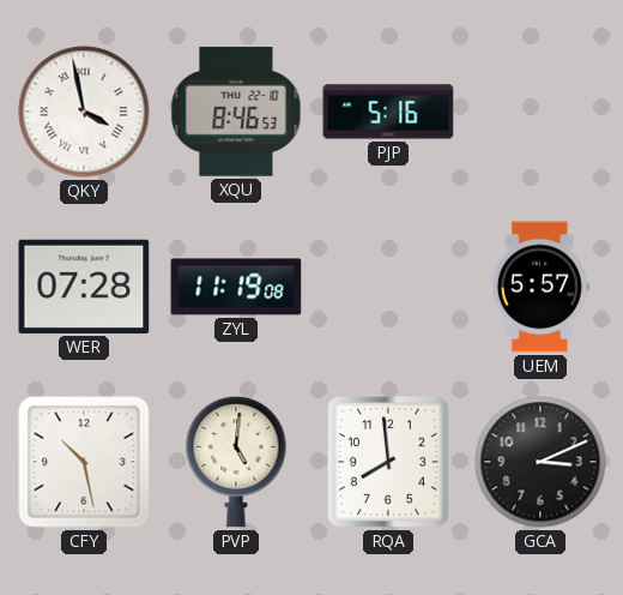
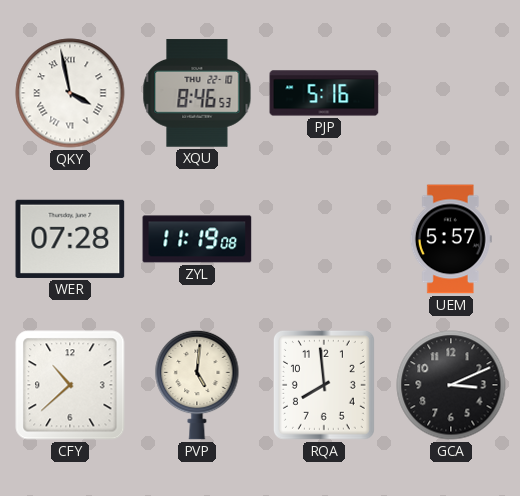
CFY: 10:28 -> 10:38 (70, 385)
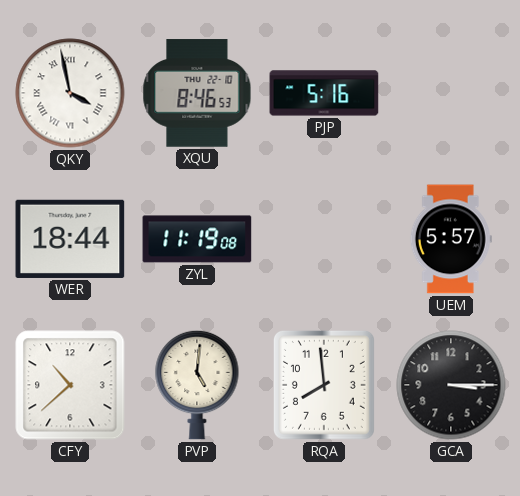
WER: 07:28 -> 18:44 (70, 239)
GCA: 3:11 -> 3:15 (451, 385)
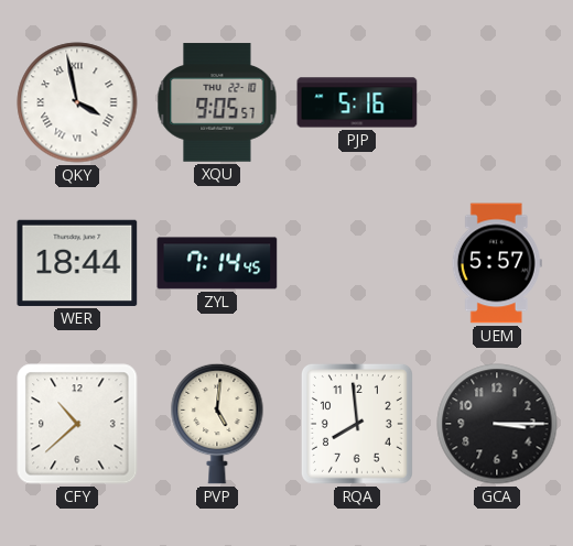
XQU: 8:46 -> 9:05 (217, 102)
ZYL: 11:19 -> 7:14 (217, 263)
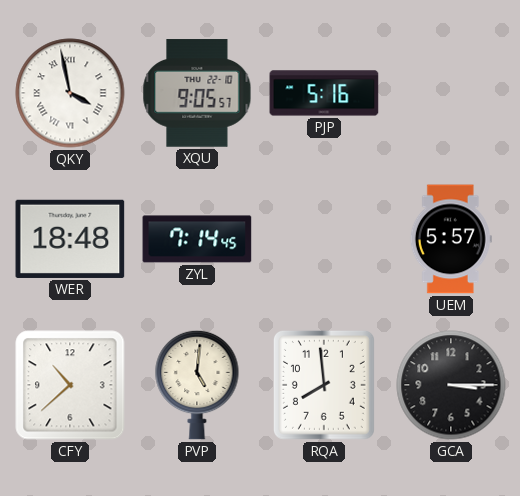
WER: 18:44 -> 18:48 (70, 239)
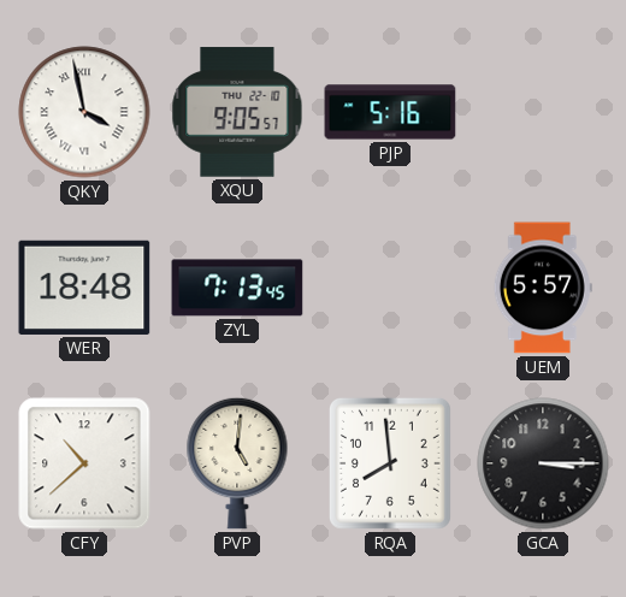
ZYL: 7:14 -> 7:13 (237, 288)
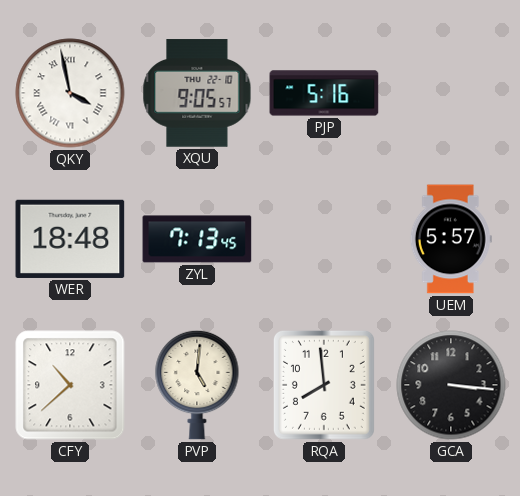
GCA: 3:15 -> 3:16 (451, 385)
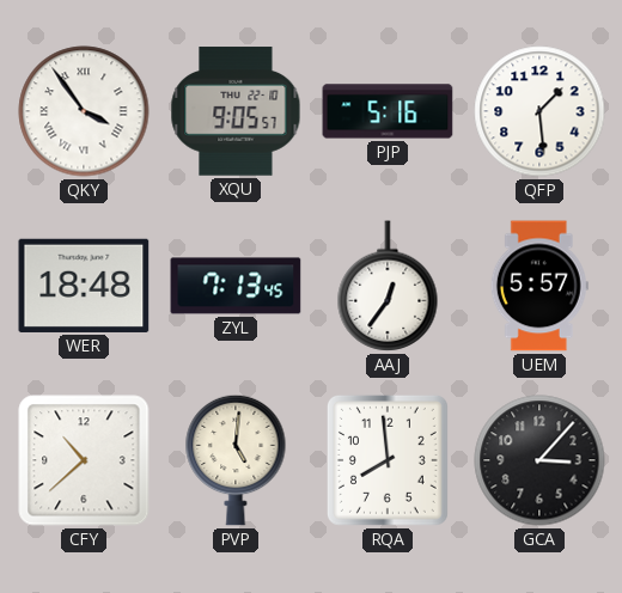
QKY: 3:58 -> 3:54 (84, 111)
QFP: none -> 1:29 (539, 111)
AAJ: none -> 12:36 (388, 286)
GCA: 3:16 -> 3:07 (539, 460)
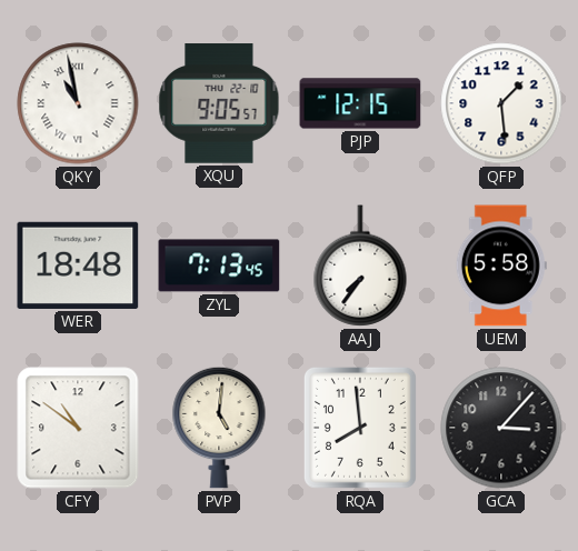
QKY: 3:54 -> 10:58 (78, 103)
PJP: 5:16 -> 12:15 (360, 103)
AAJ: 12:36 -> 7:36 (360, 266)
UEM: 5:57 -> 5:58 (501, 266)
CFY: 10:38 -> 10:51 (78, 428)
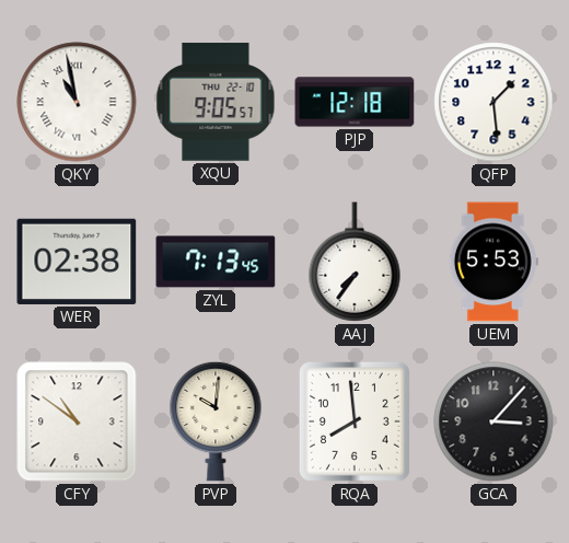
PJP: 12:15 -> 12:18 (355, 102)
WER: 18:48 -> 02:38 (77, 262)
UEM: 5:58 -> 5:53 (493, 262)
PVP: 5:01 -> 10:01 (216, 421)
